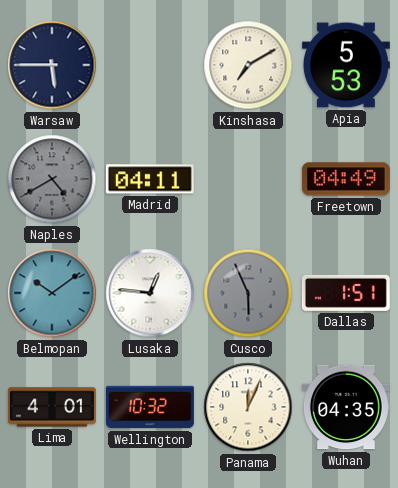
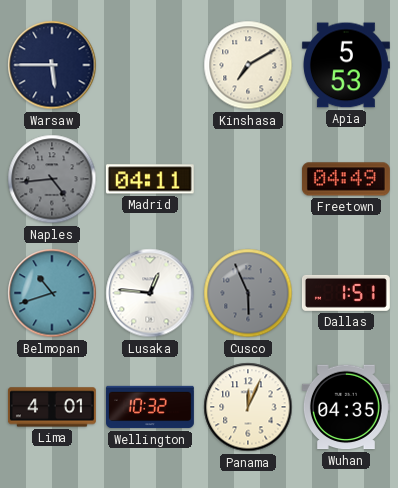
Naples: 4:40 -> 4:44 (52, 179)
Belmopan: 10:09 -> 10:42 (52, 293)
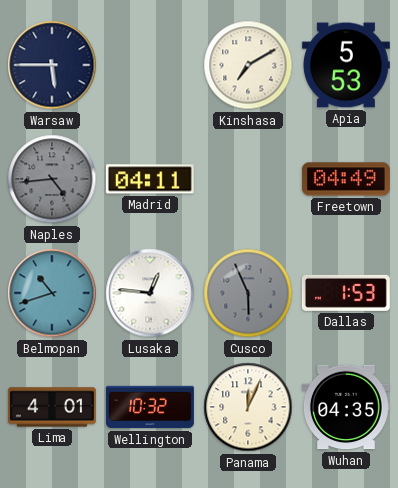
Dallas: 1:51 -> 1:53 (346, 293)
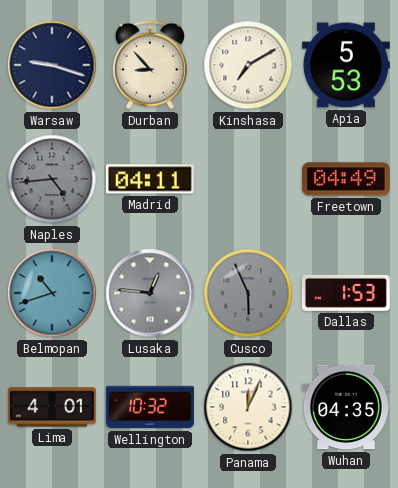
Warsaw: 5:45 -> 9:18 (52, 65)
Durban: none -> 8:53 (150, 65)
Lusaka dial: white -> grey (150, 293)
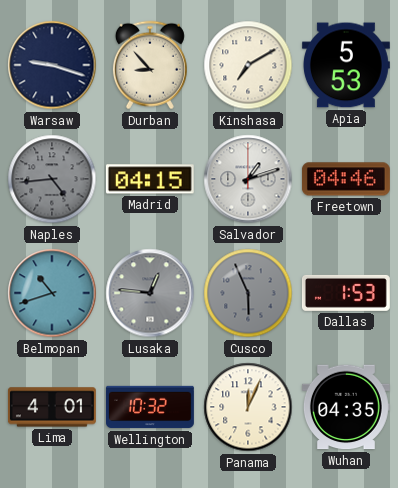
Madrid: 04:11 -> 04:15 (150, 179)
Salvador: none -> 1:12 (248, 179)
Freetown: 04:49 -> 04:46 (346, 179)
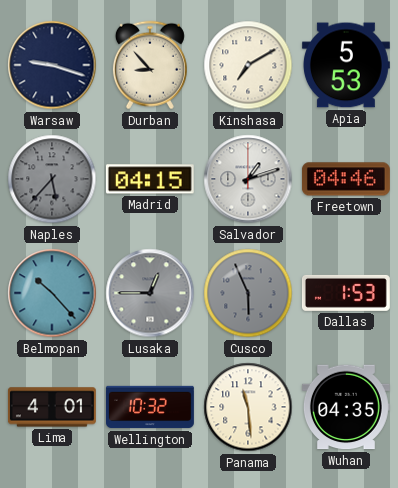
Naples: 4:44 -> 5:37 (52, 179)
Belmopan: 10:42 -> 10:23 (52, 293)
Lusaka: 12:46 -> 12:45 (150, 293)
Panama: 12:04 -> 11:29 (248, 407)
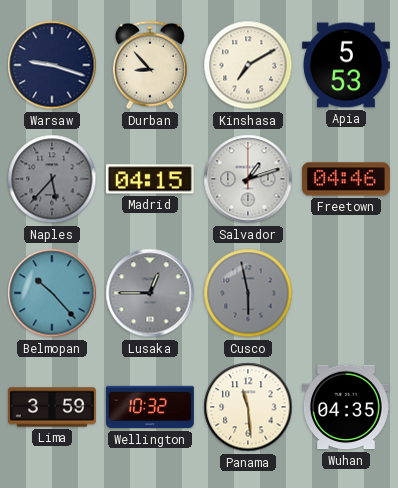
Cusco: 5:56 -> 5:58 (248, 293)
Dallas: 1:53 -> none (346, 293)
Lima: 4:01 -> 3:59 (52, 407)
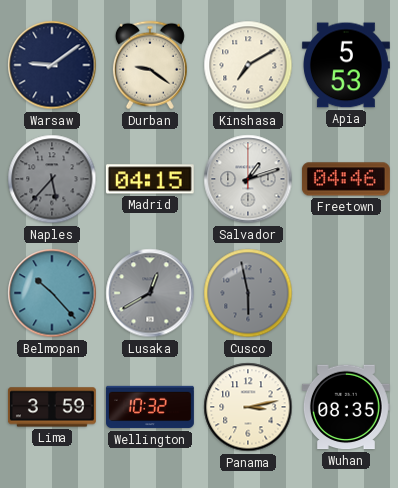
Warsaw: 9:18 -> 9:09 (52, 65)
Durban: 8:53 -> 9:21 (150, 65)
Lusaka: 12:45 -> 12:40 (150, 293)
Panama: 11:29 -> 3:13 (248, 407)
Wuhan: 04:35 -> 08:35 (346, 407)
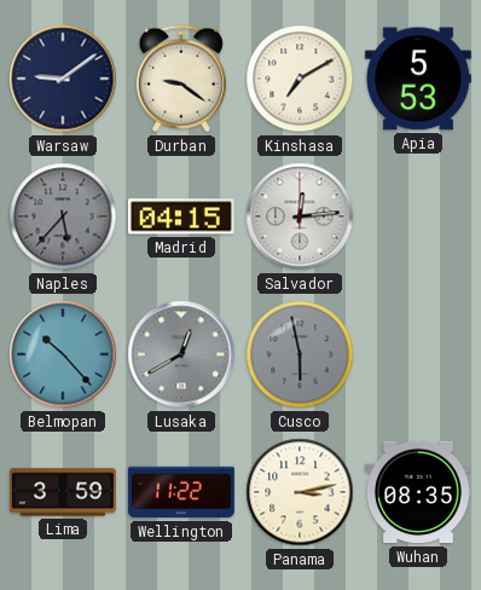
Salvador: 1:12 -> 12:14 (300, 216)
Freetown: 04:46 -> none (346, 179)
Wellington: 10:32 -> 11:22 (182, 492)
